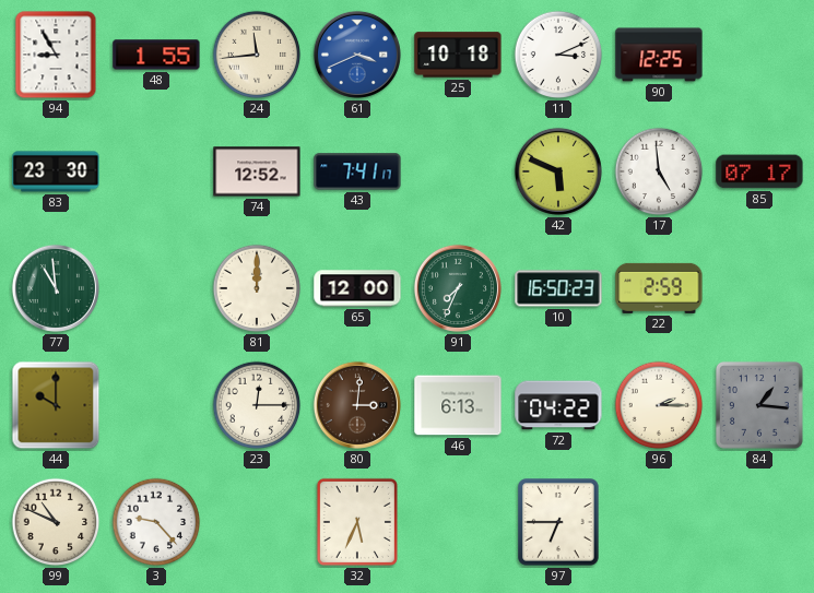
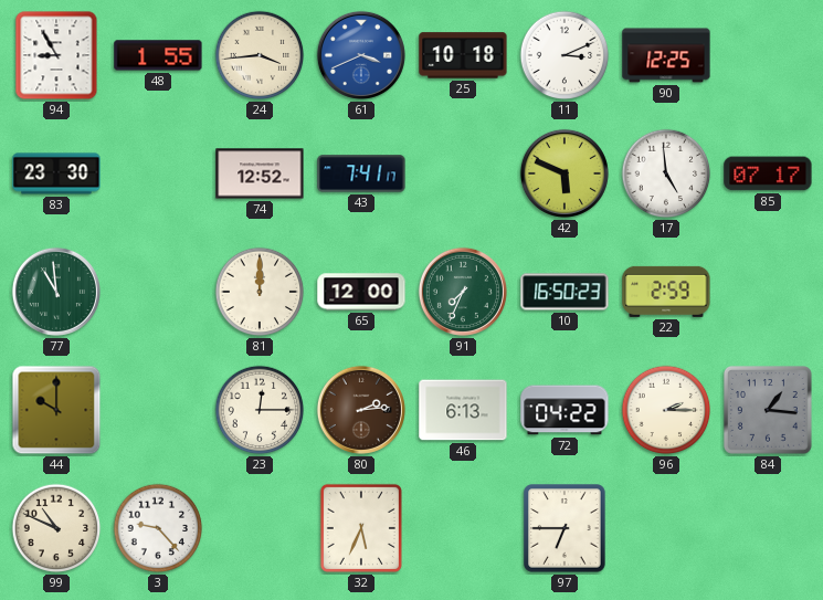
24: 11:44 -> 3:44 (260, 55)
80: 3:01 -> 2:14 (361, 410)
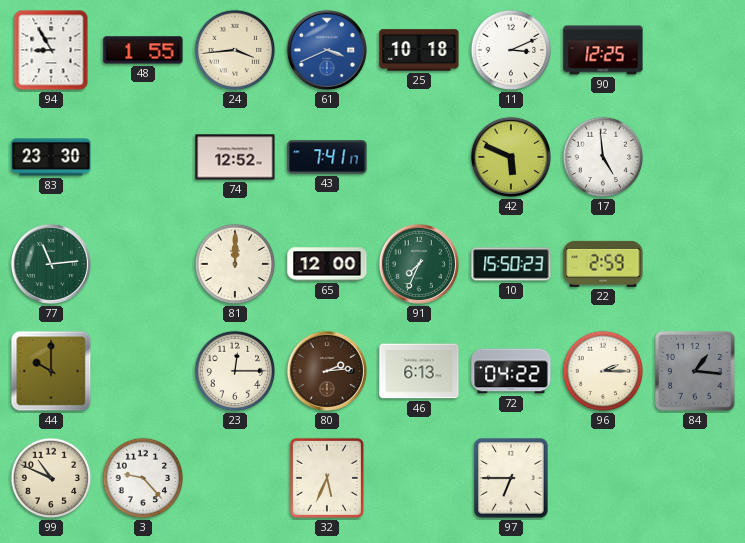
85: 07:17 -> none (768, 173)
77: 10:59 -> 11:14 (51, 264)
10: 16:50 -> 15:50 (511, 264)
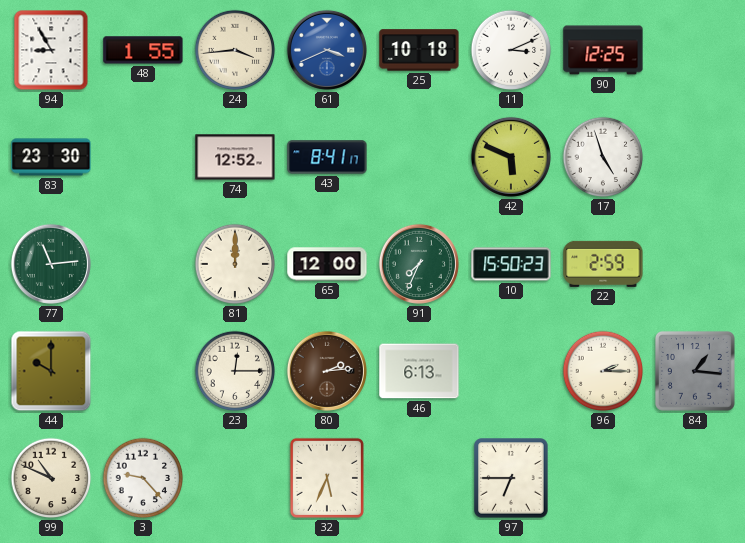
43: 7:41 -> 8:41 (327, 157)
17: 4:59 -> 4:57 (603, 157)
72: 04:22 -> none (511, 371)
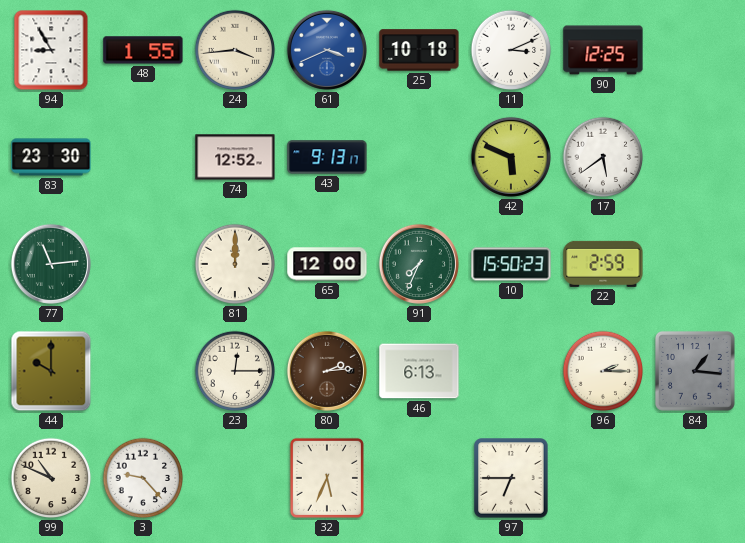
43: 8:41 -> 9:13 (327, 157)
17: 4:57 -> 5:39 (603, 157)
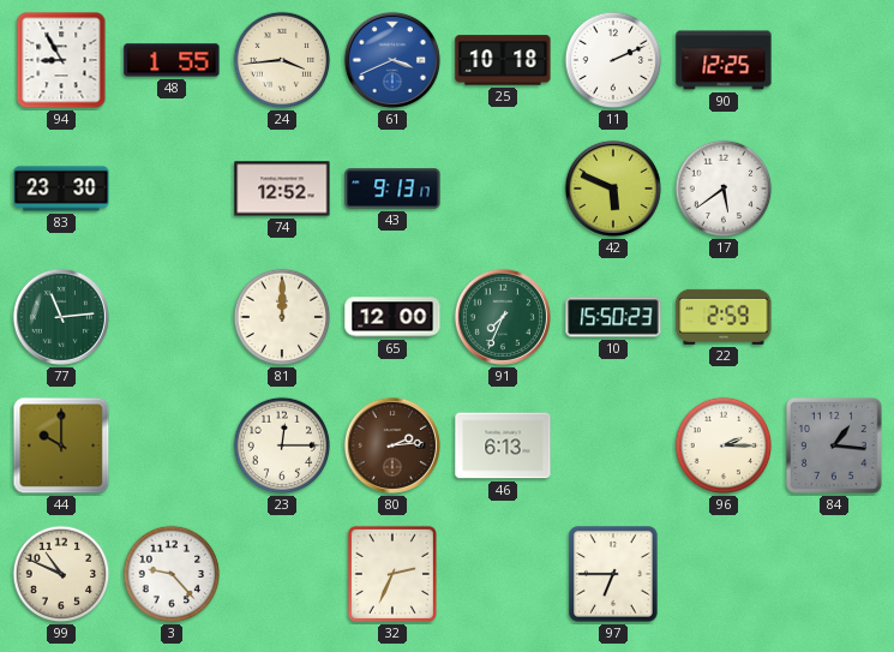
11: 3:11 -> 2:11 (613, 60)
32: 5:34 -> 2:34 (392, 574)
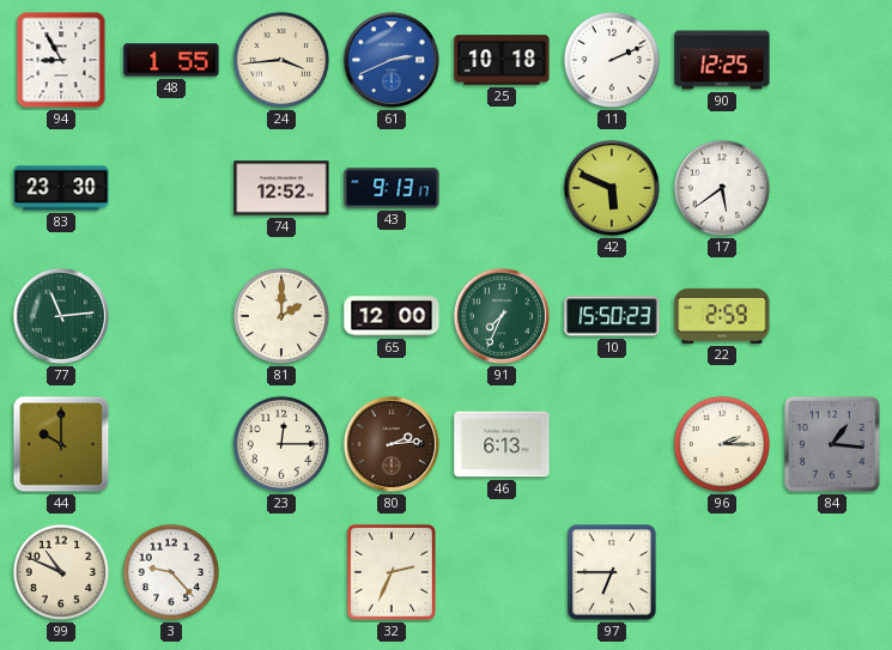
61: 3:41 -> 2:41 (392, 60)
81: 12:00 -> 2:00 (281, 316)
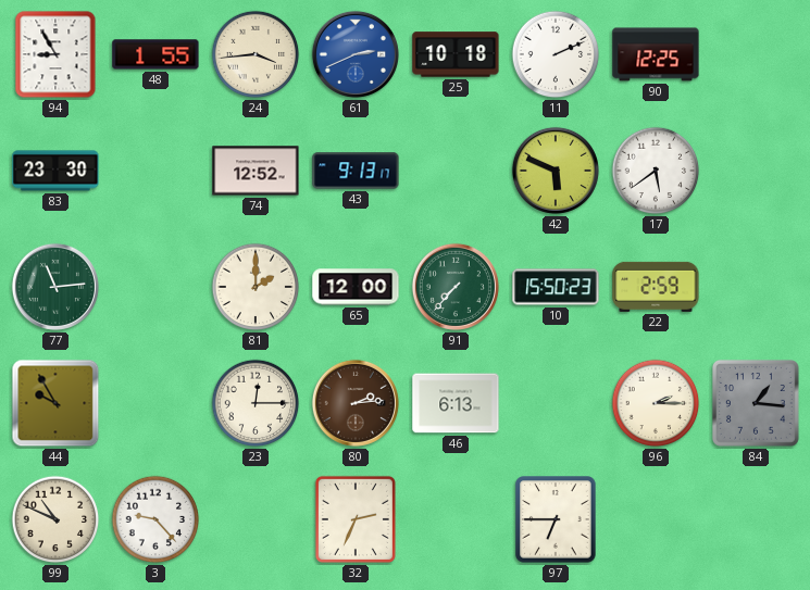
91: 7:34 -> 7:37 (456, 287)
44: 10:00 -> 9:55 (55, 403)
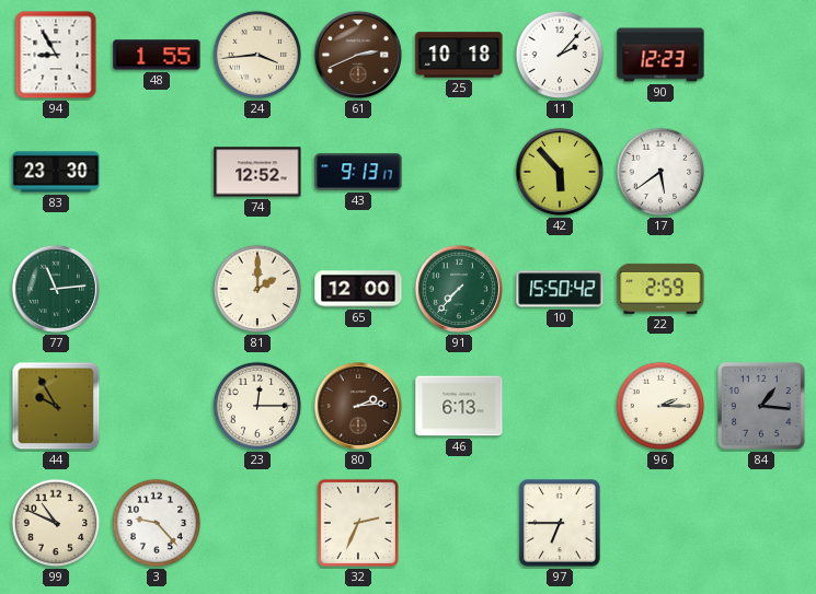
61 dial: blue -> brown (358, 55)
11: 2:11 -> 2:07 (560, 55)
90: 12:25 -> 12:23 (660, 55)
42: 5:49 -> 5:53 (560, 172)
10: 15:50:23 -> 15:50:42 (560, 289)
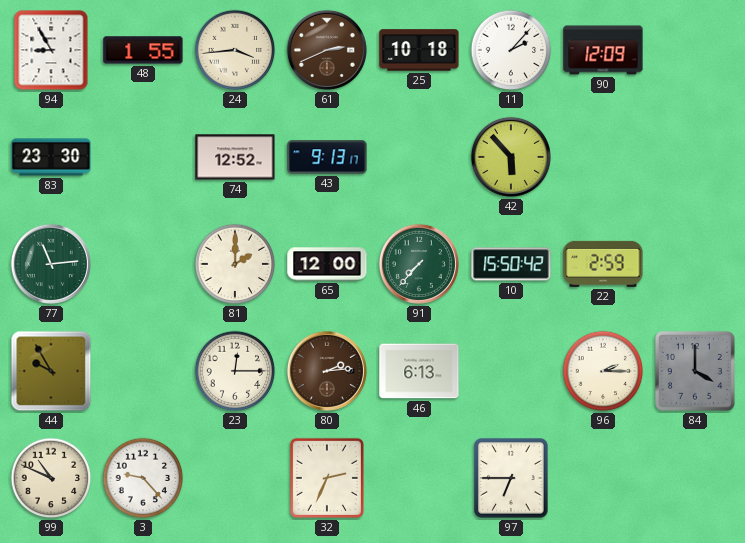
90: 12:23 -> 12:09 (603, 50)
17: 5:39 -> none (660, 172)
84: 1:16 -> 4:00 (695, 371)
